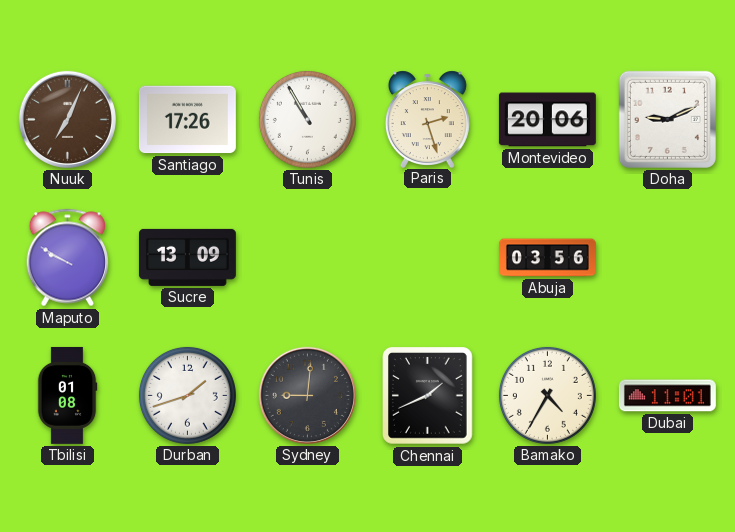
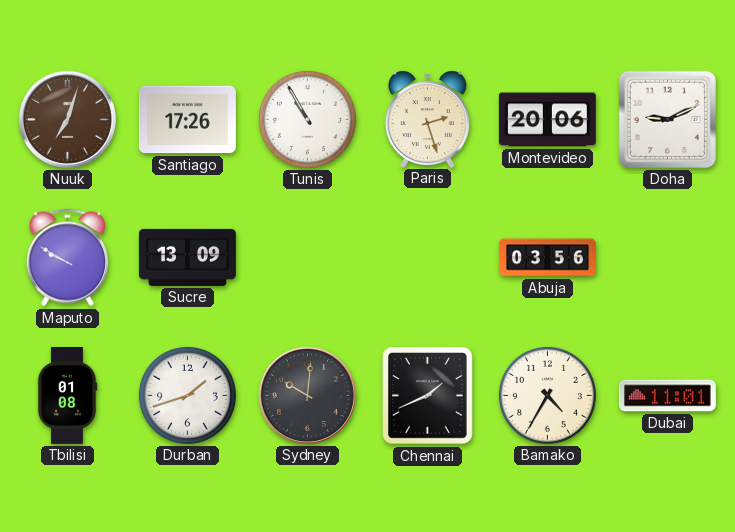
Nuuk: 7:04 -> 7:03 (67, 119)
Sydney: 9:01 -> 10:01 (307, 395)
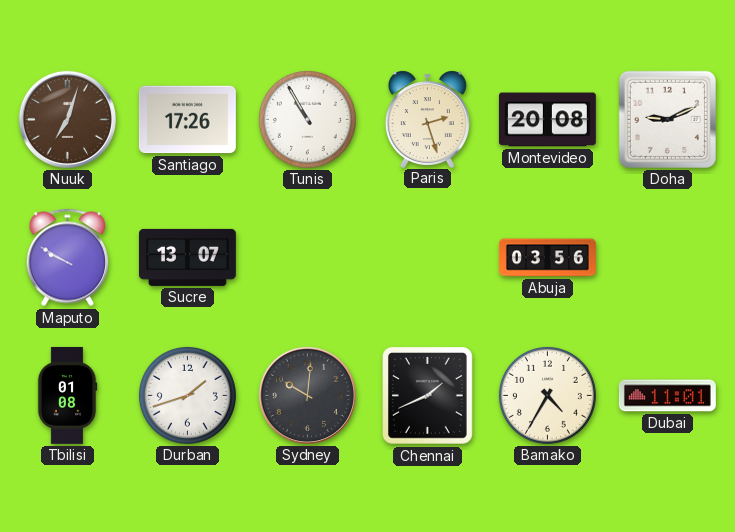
Montevideo: 20:06 -> 20:08 (547, 120)
Sucre: 13:09 -> 13:07 (187, 257)
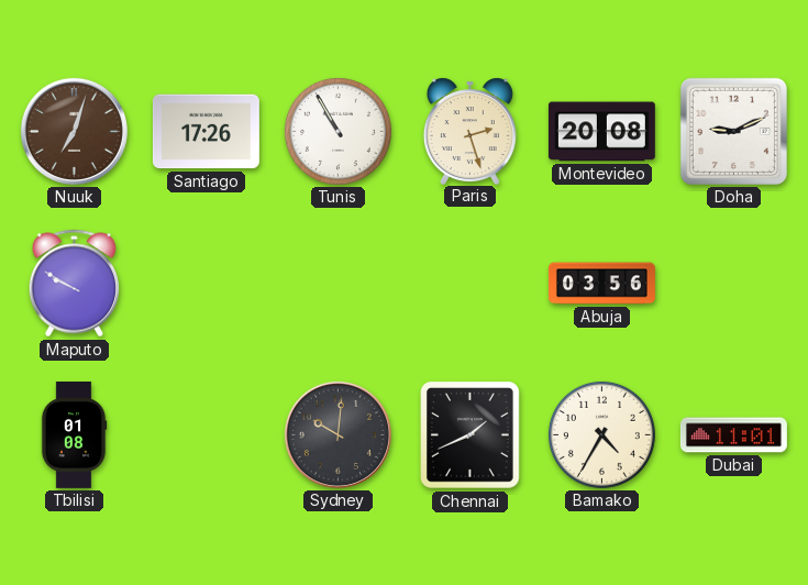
Sucre: 13:07 -> none (187, 257)
Durban: 1:42 -> none (187, 395)
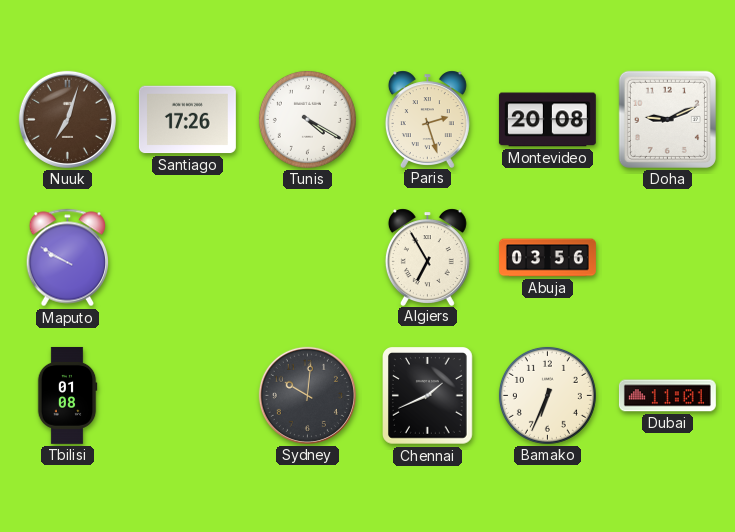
Tunis: 10:55 -> 4:20 (307, 119)
Algiers: none -> 6:55 (427, 257)
Bamako: 4:35 -> 6:34 (547, 395)
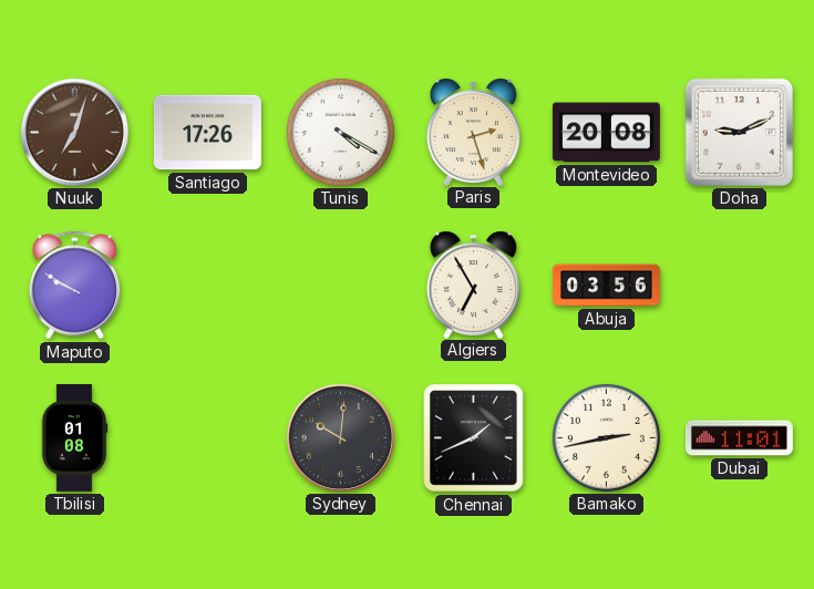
Bamako: 6:34 -> 2:43 (606, 437)
